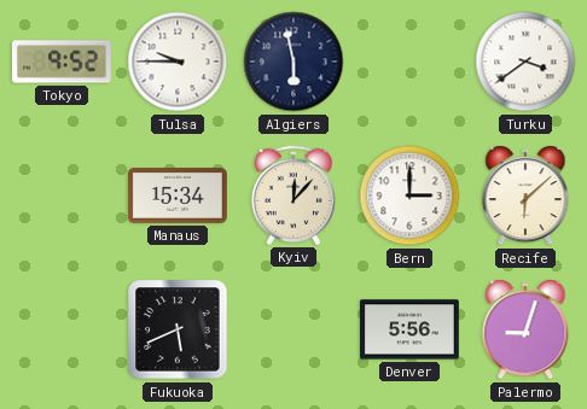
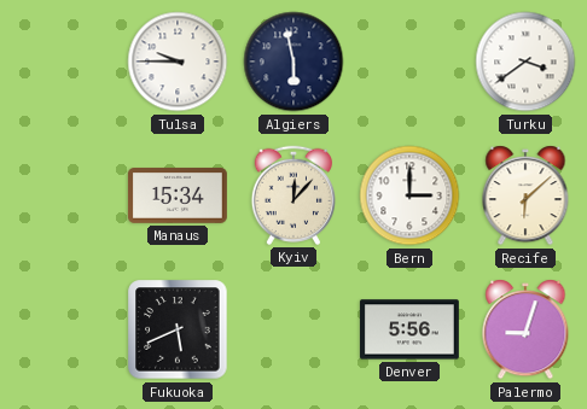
Tokyo: 9:52 -> none (62, 62)
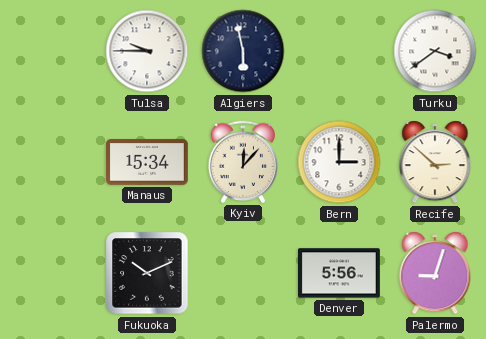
Recife: 6:08 -> 2:52 (435, 162)
Fukuoka: 5:41 -> 10:11 (147, 273)
